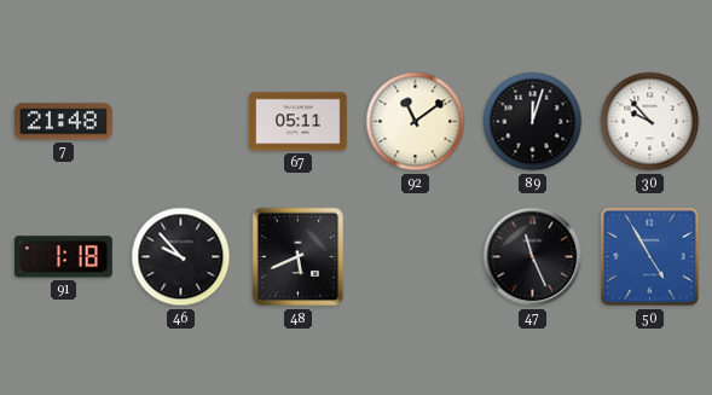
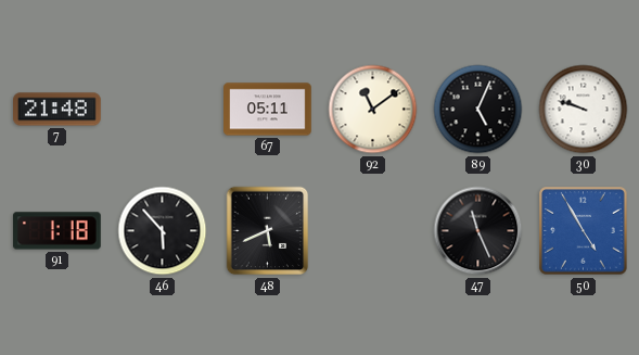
89: 12:03 -> 5:04 (478, 110)
30: 9:53 -> 9:48 (584, 110)
46: 9:53 -> 5:53 (163, 231)
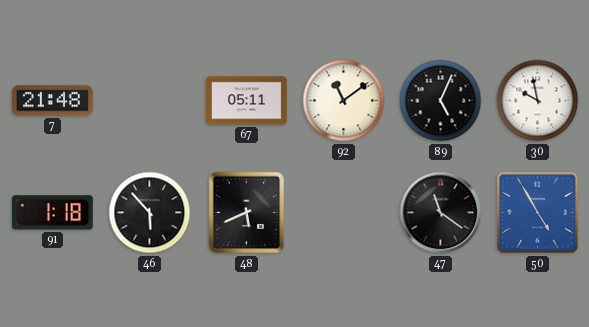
30: 9:48 -> 9:58 (538, 101)
47: 11:26 -> 11:21 (441, 213)
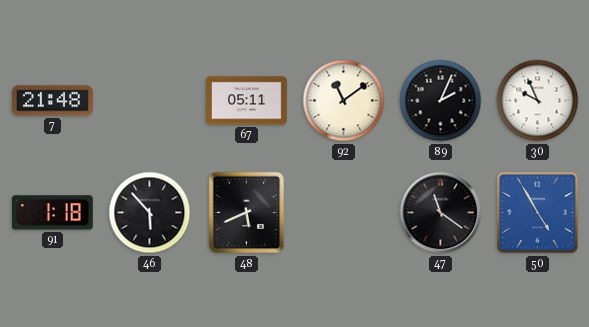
89: 5:04 -> 2:04 (441, 101)
30: 9:58 -> 9:56 (538, 101)
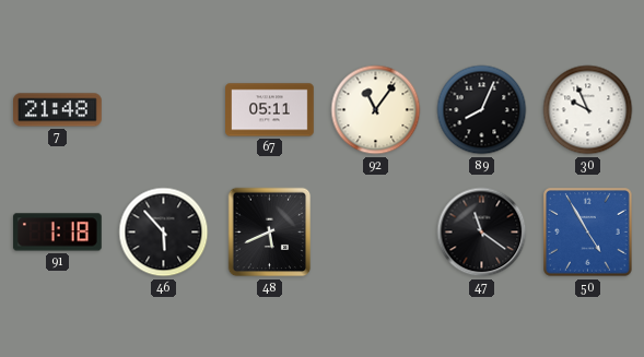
92: 11:09 -> 11:06 (376, 110)
89: 2:04 -> 8:04 (482, 110)
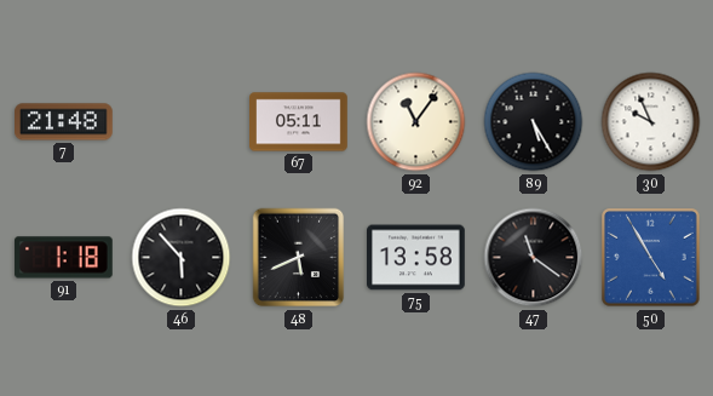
89: 8:04 -> 5:25 (534, 122)
75: none -> 13:58 (416, 258)
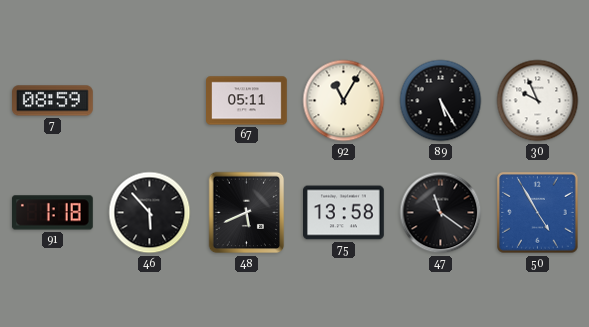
7: 21:48 -> 08:59 (53, 101)
92: 11:06 -> 11:05 (344, 101)
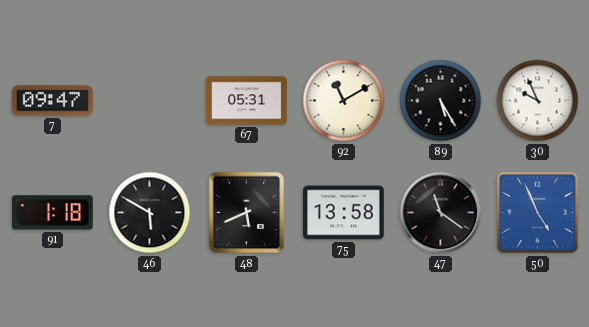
7: 08:59 -> 09:47 (53, 101)
67: 05:11 -> 05:31 (247, 101)
92: 11:05 -> 11:10 (344, 101)
46: 5:53 -> 5:50 (150, 213)
50: 4:55 -> 4:56 (538, 213)
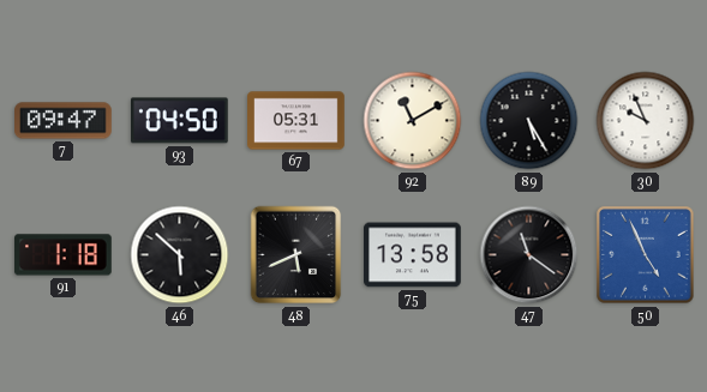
93: none -> 04:50 (179, 121)
46: 5:50 -> 5:52 (180, 255)
